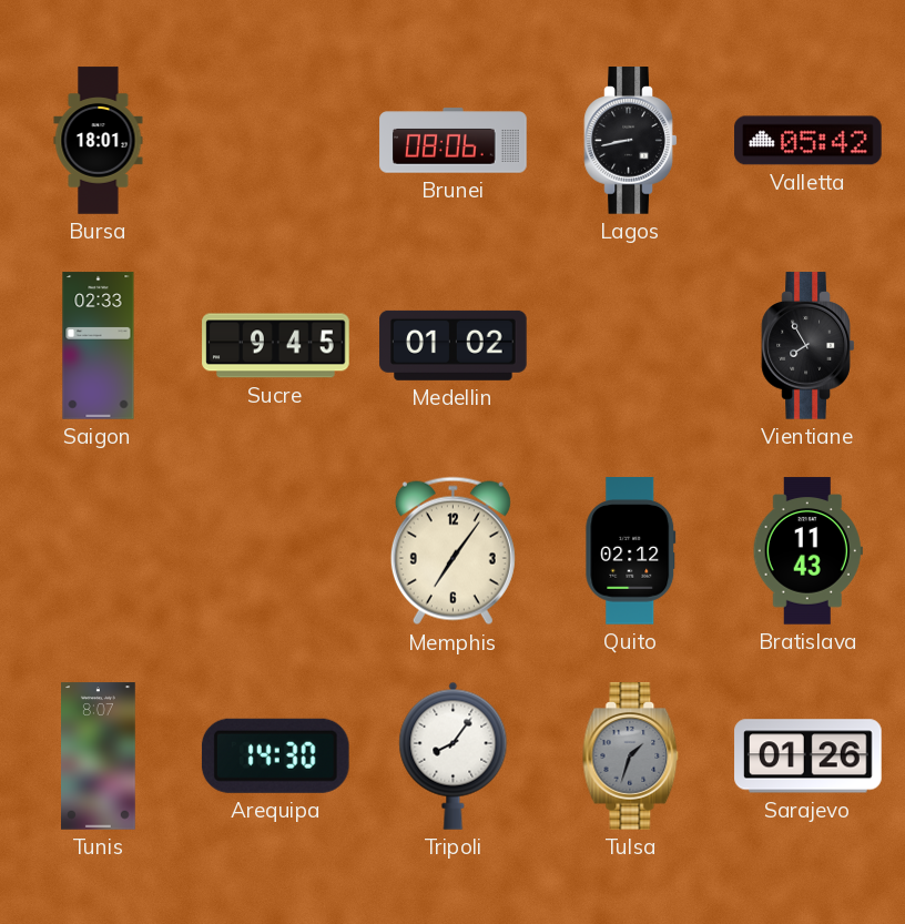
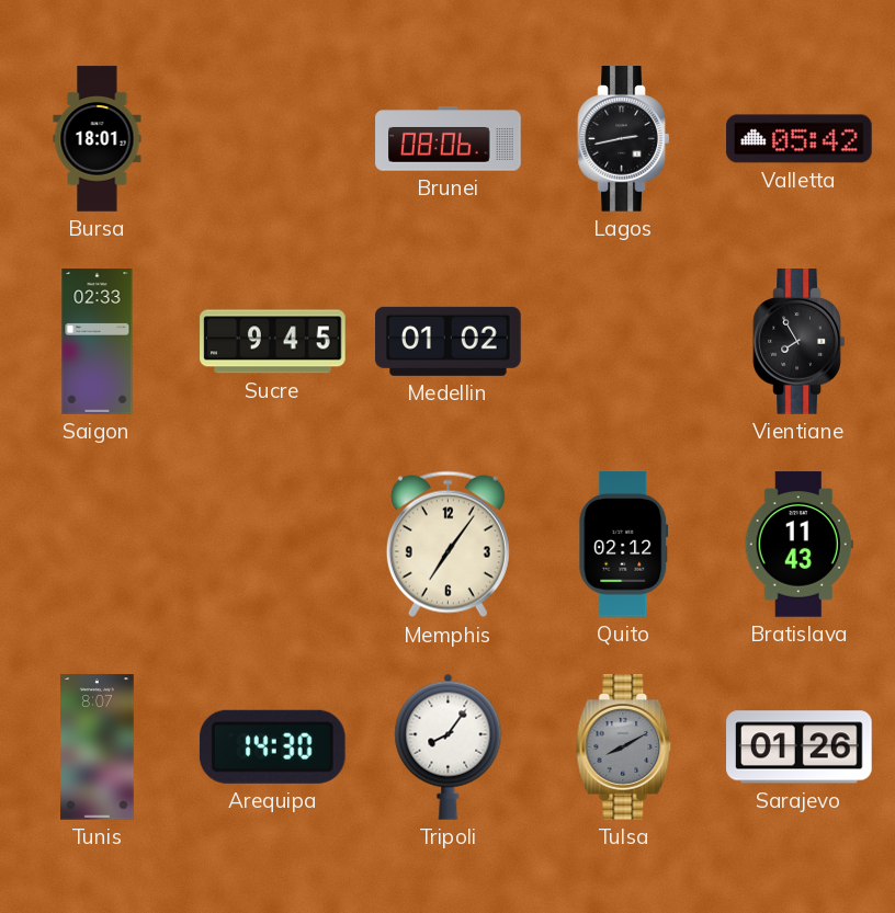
Lagos: 8:43 -> 2:43 (624, 139)
Tulsa: 1:33 -> 8:10 (624, 747)
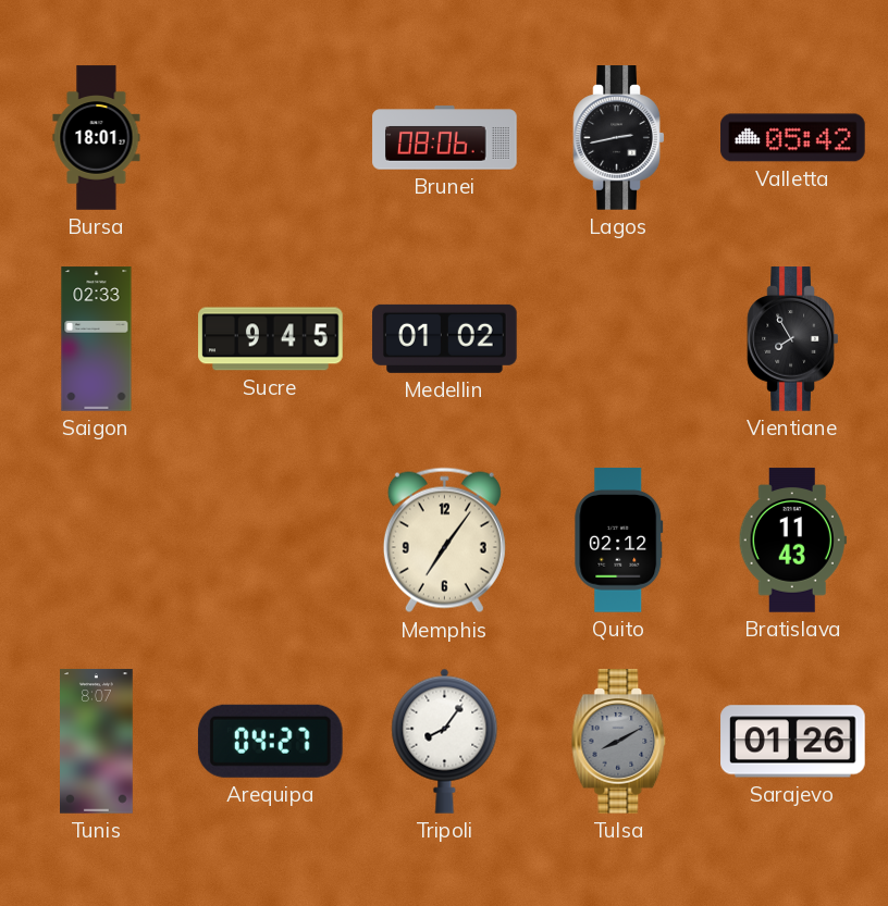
Arequipa: 14:30 -> 04:27 (270, 741)
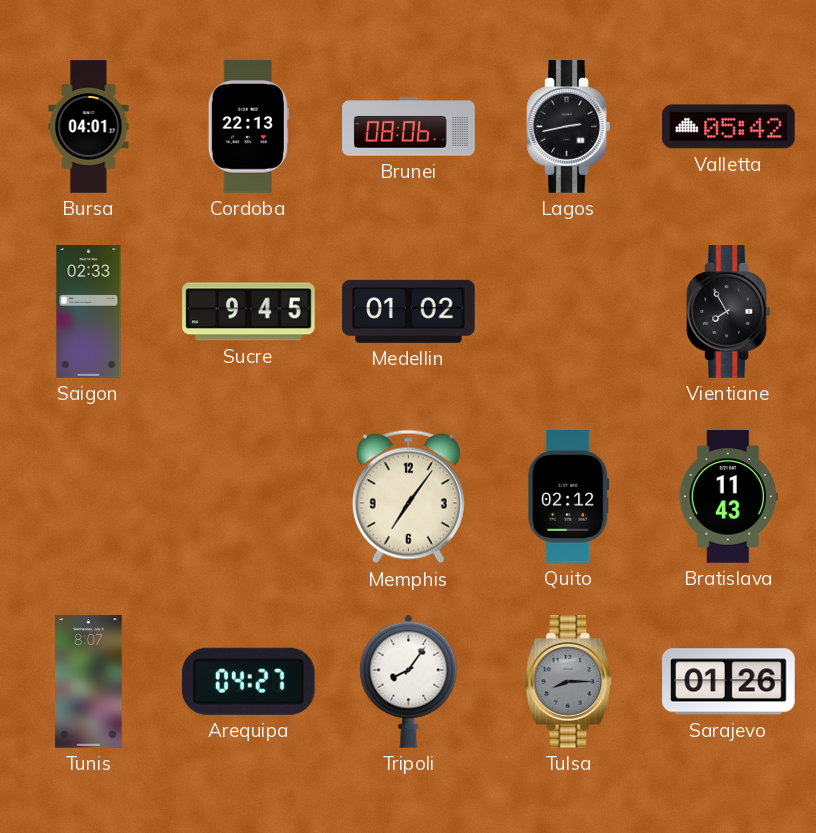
Bursa: 18:01 -> 04:01 (89, 127)
Cordoba: none -> 22:13 (248, 127)
Tulsa: 8:10 -> 8:15 (569, 682)
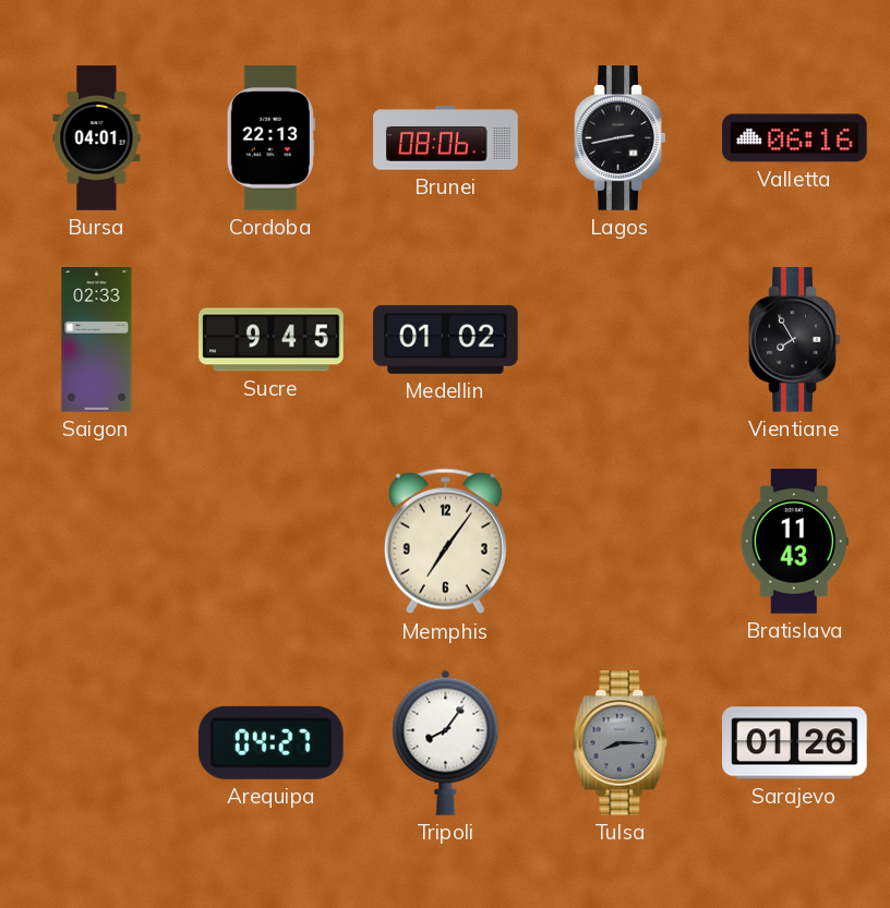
Valletta: 05:42 -> 06:16 (795, 138)
Quito: 02:12 -> none (569, 497)
Tunis: 8:07 -> none (89, 682)
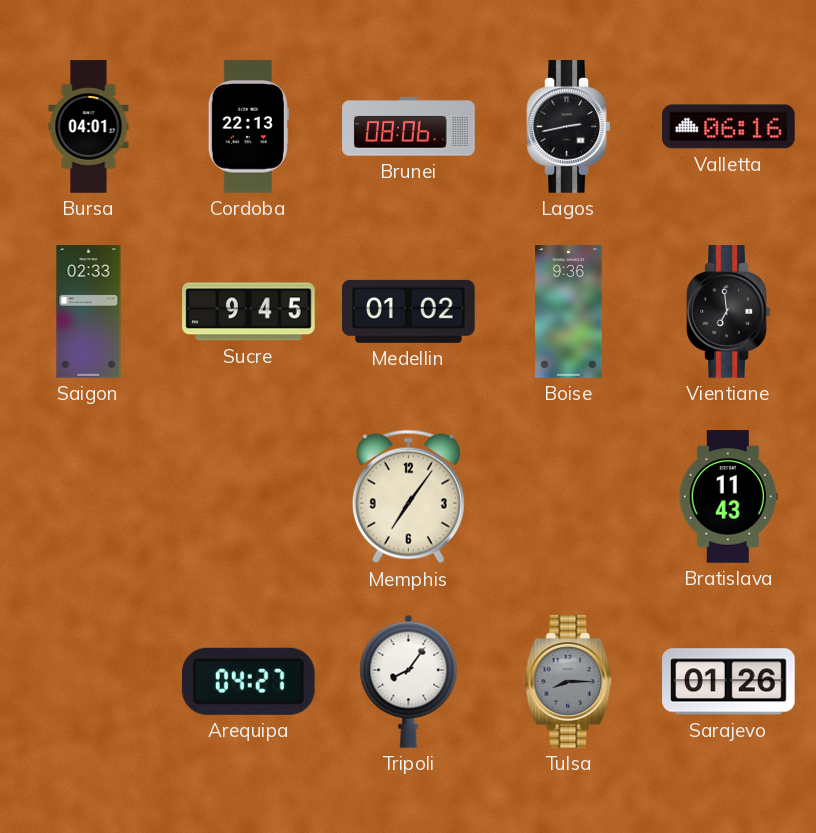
Boise: none -> 9:36 (569, 312)
Vientiane: 7:55 -> 6:59 (729, 312)
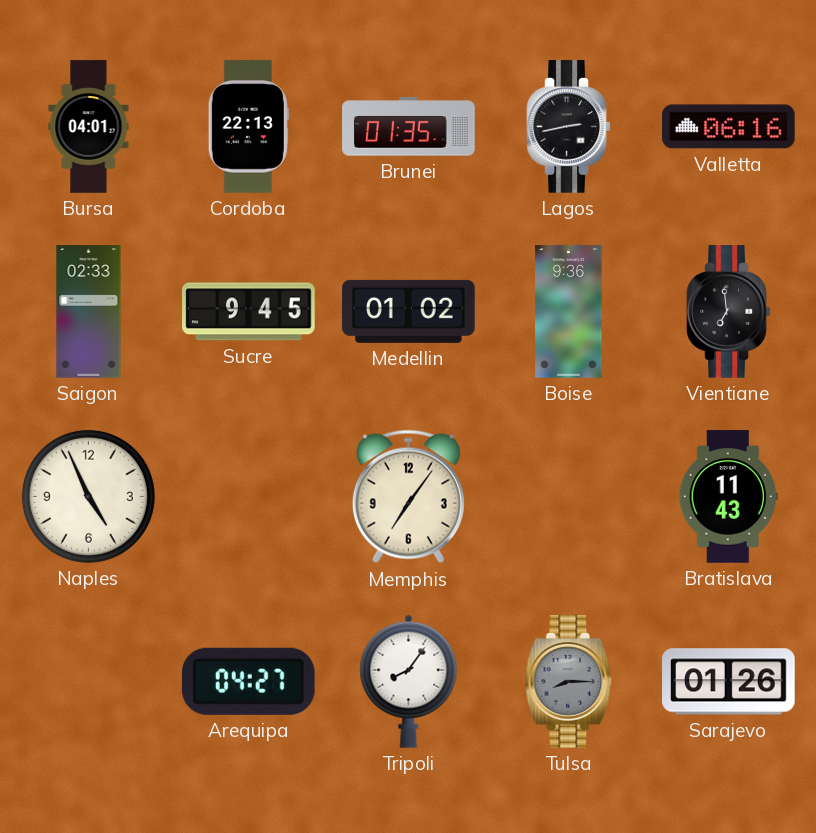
Brunei: 08:06 -> 01:35 (409, 127)
Naples: none -> 4:56 (88, 496)
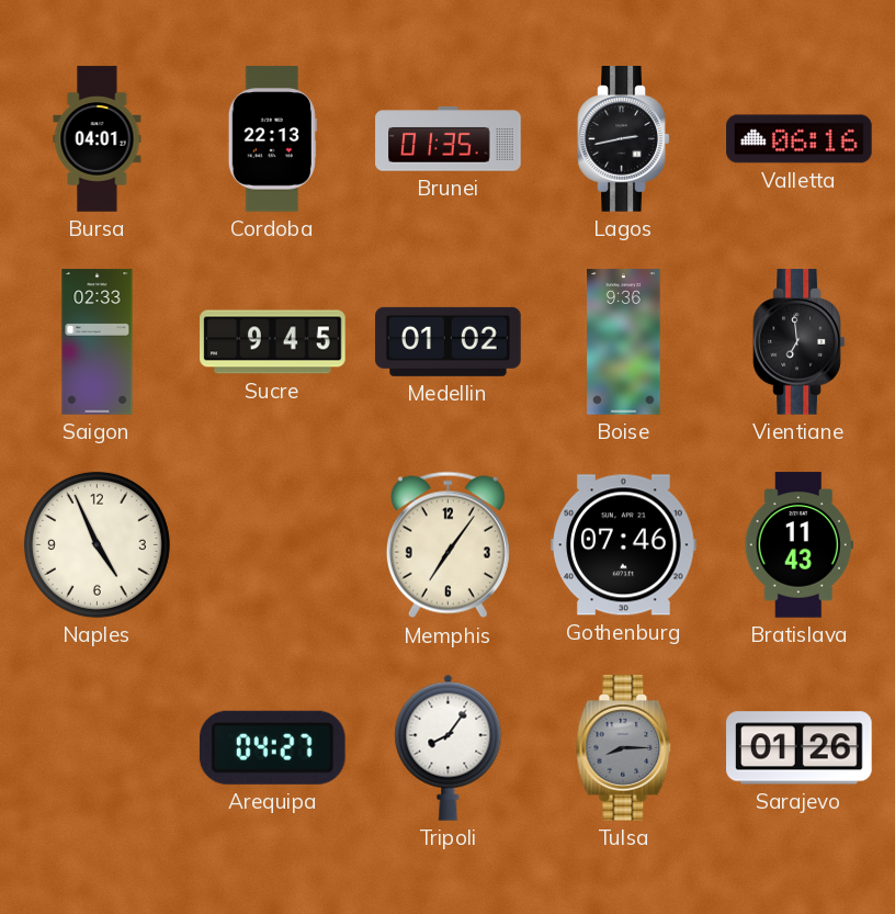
Gothenburg: none -> 07:46 (624, 545)
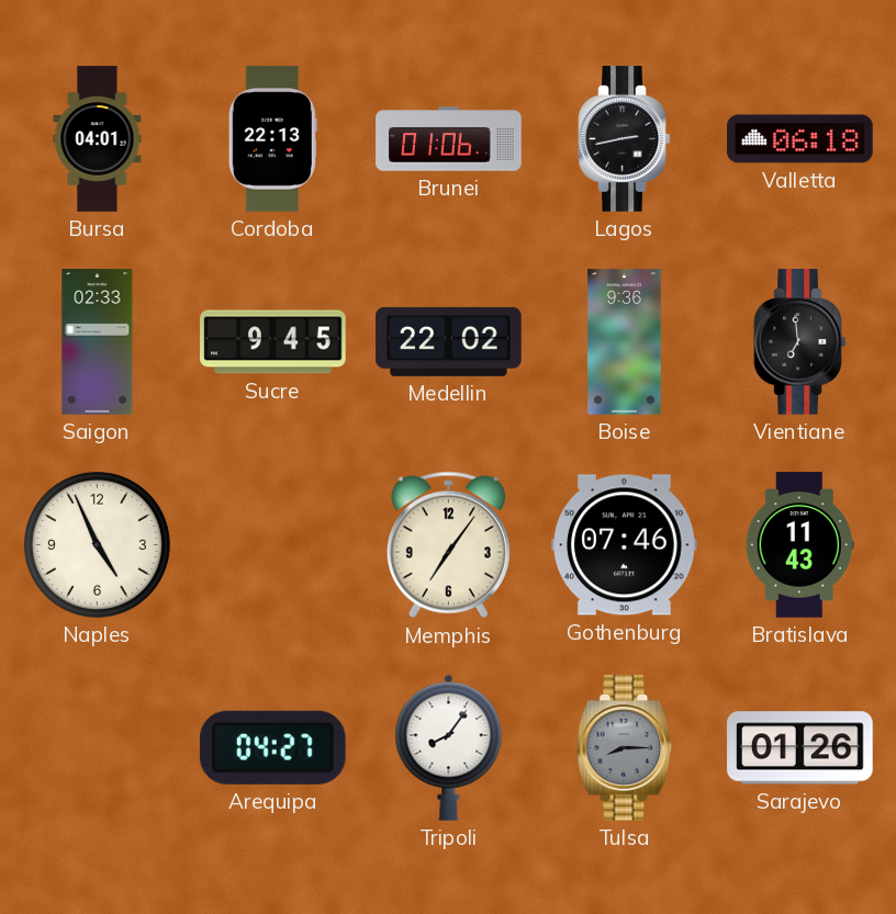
Brunei: 01:35 -> 01:06 (449, 139)
Valletta: 06:16 -> 06:18 (800, 139)
Medellin: 01:02 -> 22:02 (449, 341)
